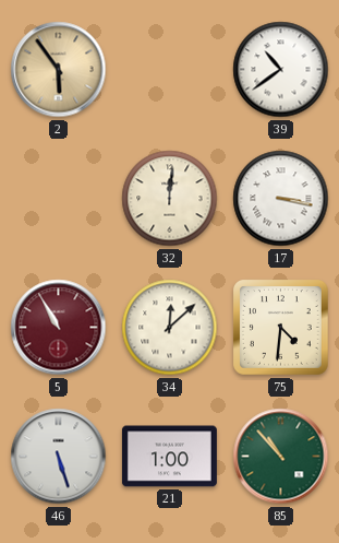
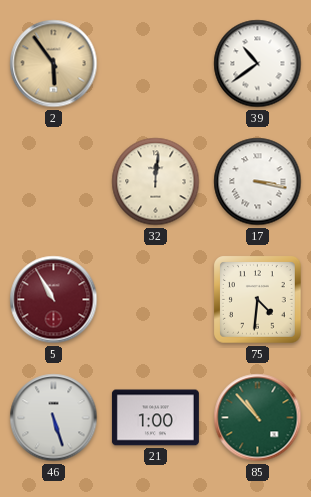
34: 12:08 -> none (170, 328)
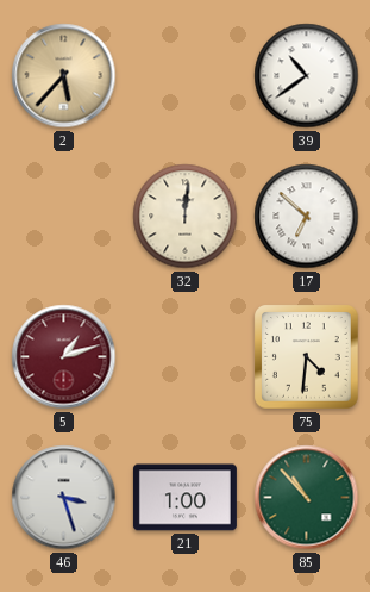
2: 5:54 -> 5:37 (64, 76)
17: 3:17 -> 6:52 (307, 217)
5: 10:55 -> 1:12 (64, 357)
46: 5:27 -> 3:27 (64, 498)
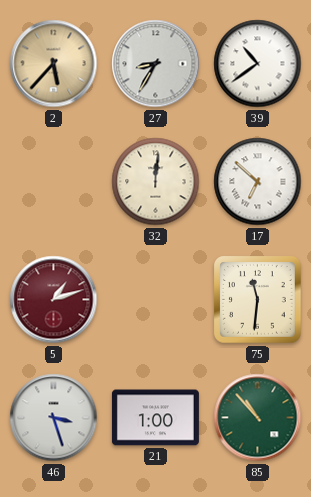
27: none -> 8:35 (156, 64)
75: 4:31 -> 11:31 (258, 300)
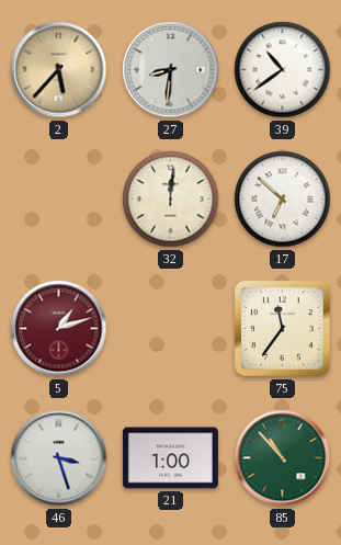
27: 8:35 -> 8:31 (171, 70)
75: 11:31 -> 11:36 (283, 329)
